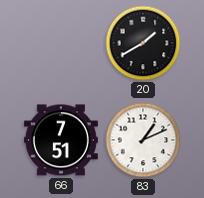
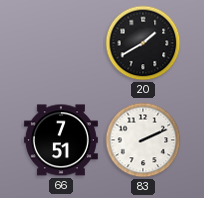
83: 1:11 -> 2:11 (143, 140)
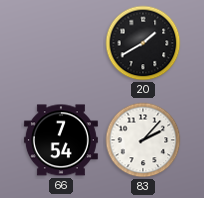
66: 7:51 -> 7:54 (61, 140)
83: 2:11 -> 2:07 (143, 140)
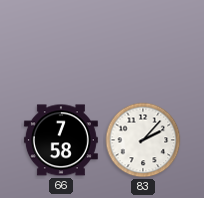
20: 1:40 -> none (143, 43)
66: 7:54 -> 7:58 (61, 140)
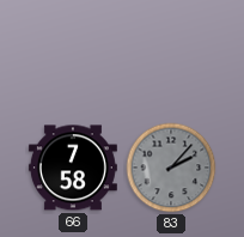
83 dial: white -> grey (171, 168)
